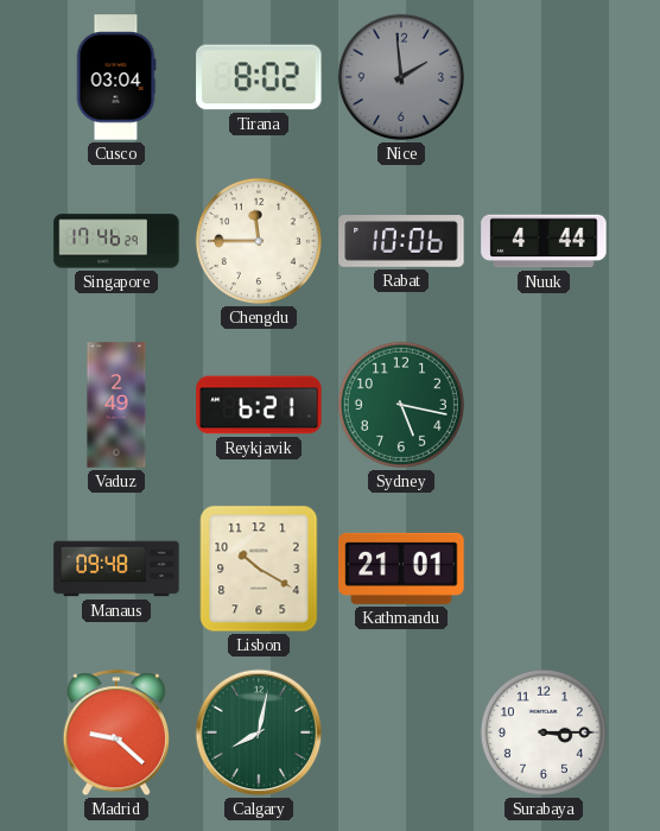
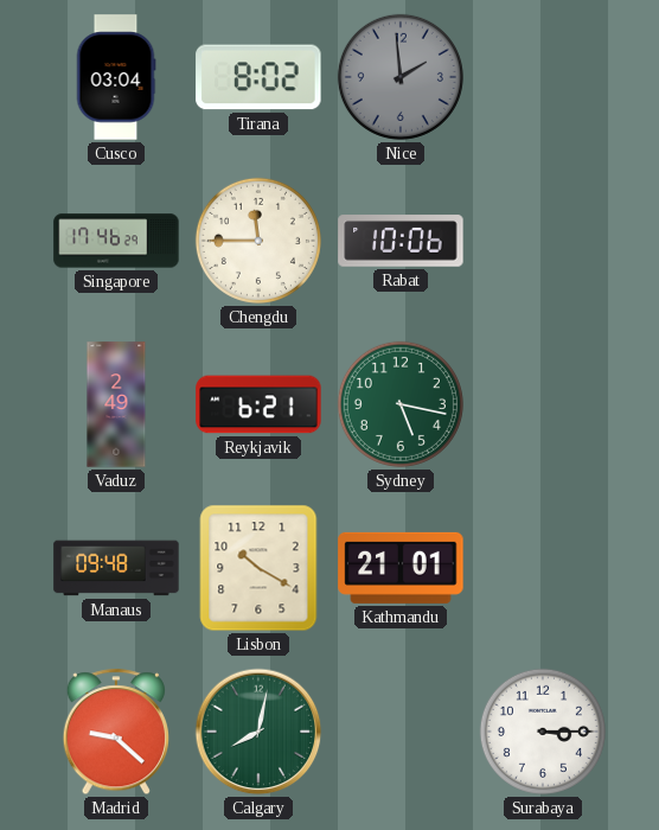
Nuuk: 4:44 -> none (544, 241)
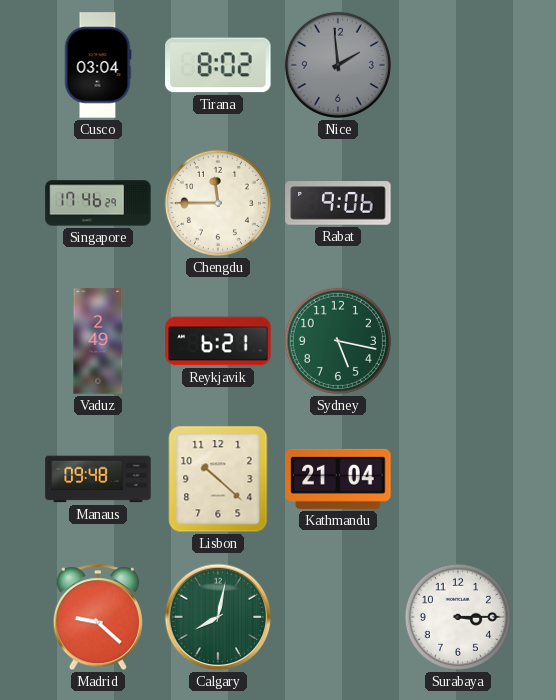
Rabat: 10:06 -> 9:06 (338, 203)
Lisbon: 10:20 -> 10:22 (218, 479)
Kathmandu: 21:01 -> 21:04 (338, 479)
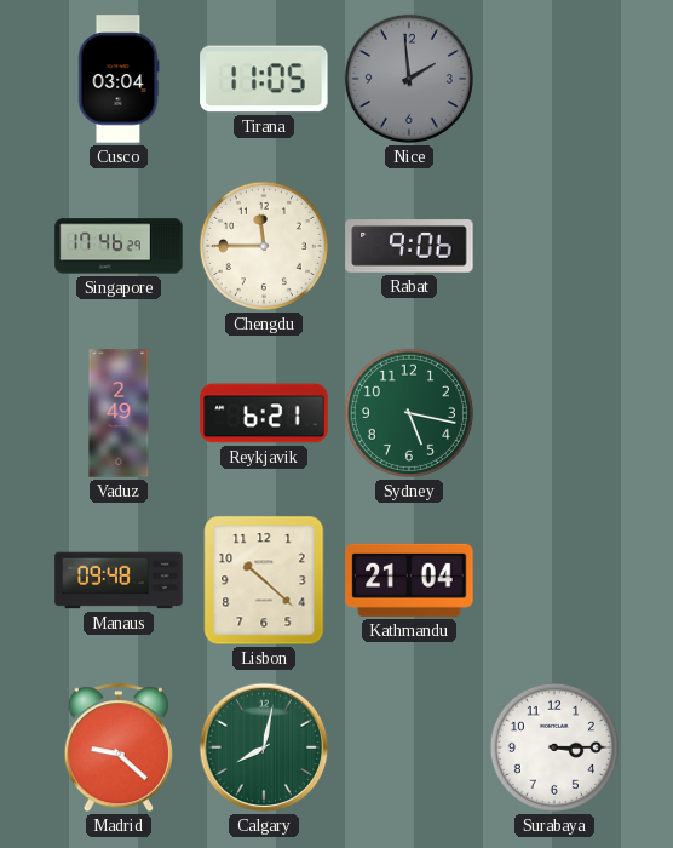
Tirana: 8:02 -> 11:05 (264, 79)
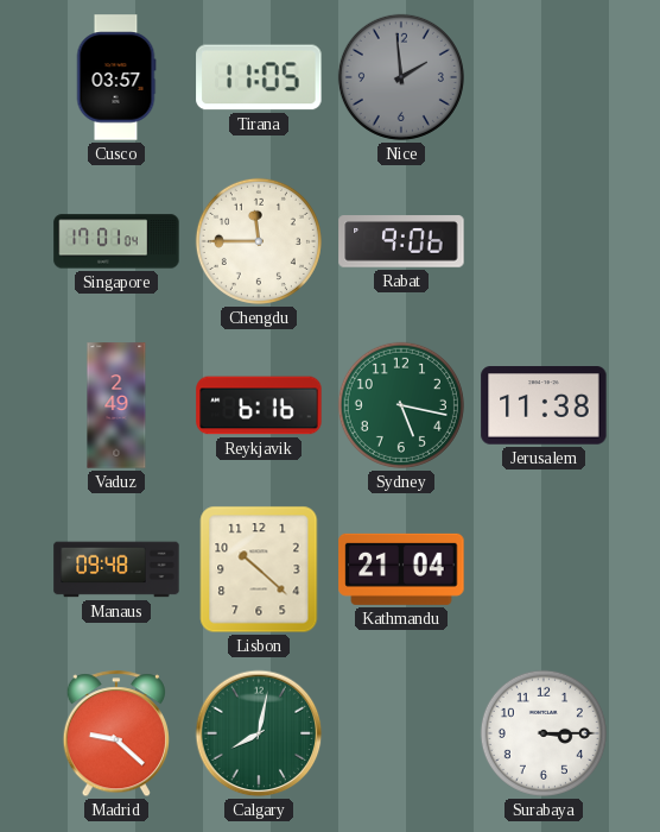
Cusco: 03:04 -> 03:57 (116, 77)
Singapore: 17:46 -> 17:01 (116, 241)
Reykjavik: 6:21 -> 6:16 (259, 405)
Jerusalem: none -> 11:38 (544, 405)
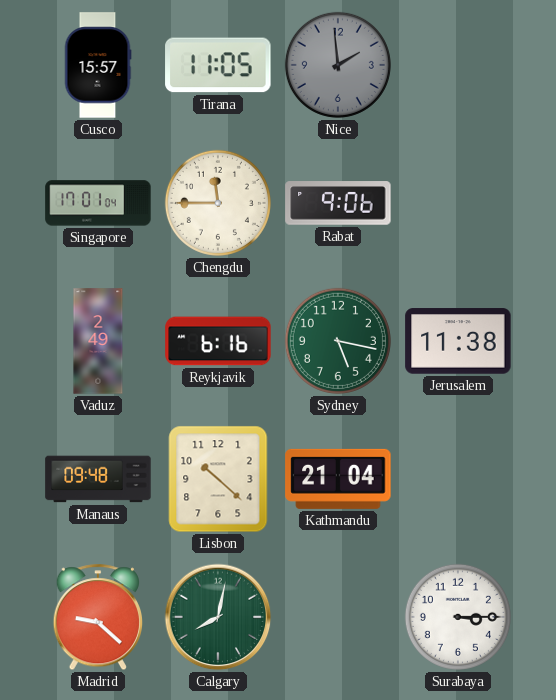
Cusco: 03:57 -> 15:57 (98, 65)
